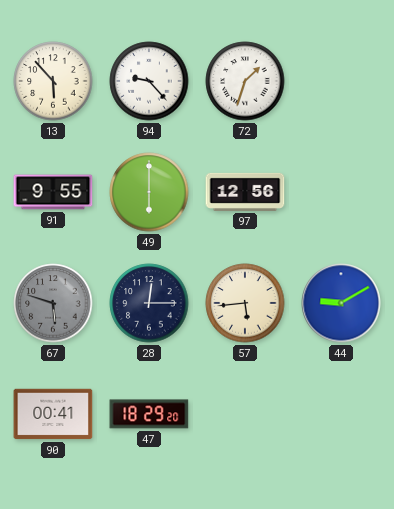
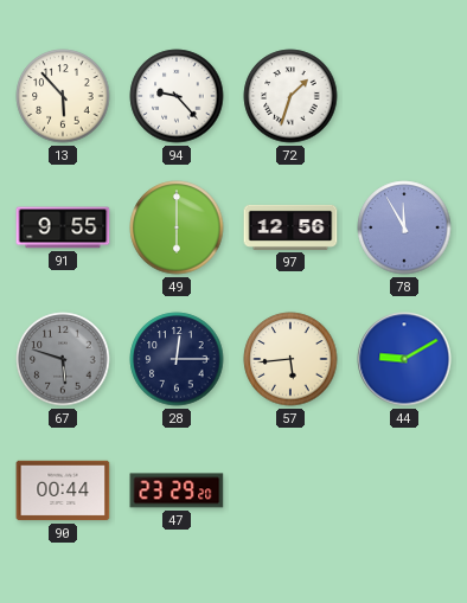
78: none -> 11:55 (404, 227)
90: 00:41 -> 00:44 (63, 490)
47: 18:29 -> 23:29 (177, 490)
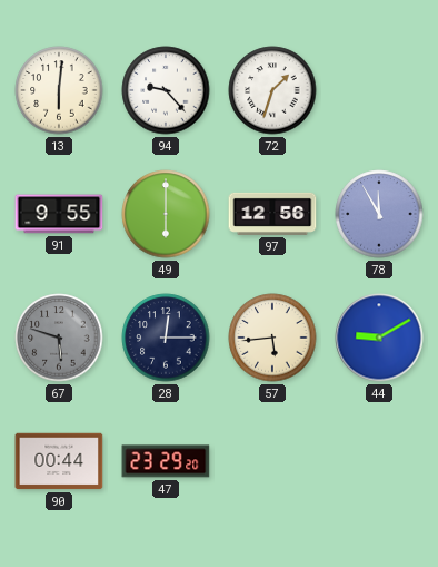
13: 5:53 -> 6:01 (59, 90)
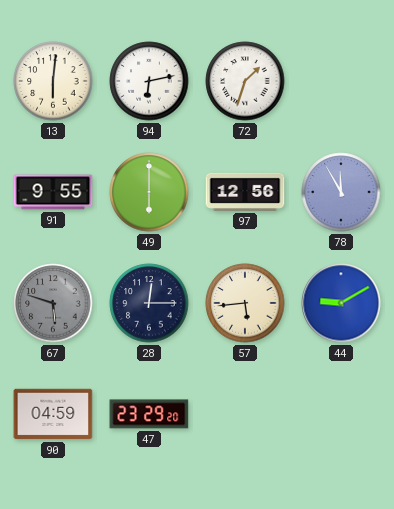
94: 9:23 -> 6:13 (149, 81)
90: 00:44 -> 04:59 (53, 414)
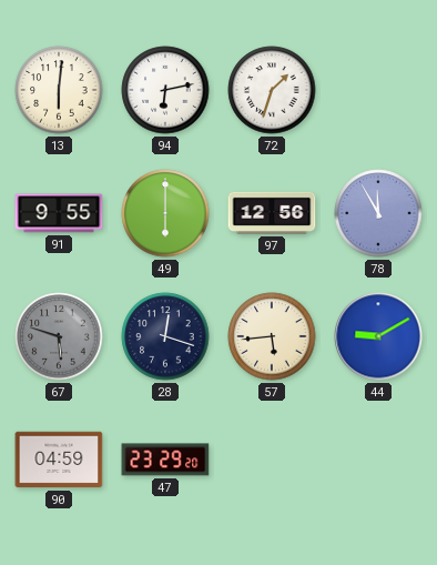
28: 12:15 -> 12:18 (165, 336)
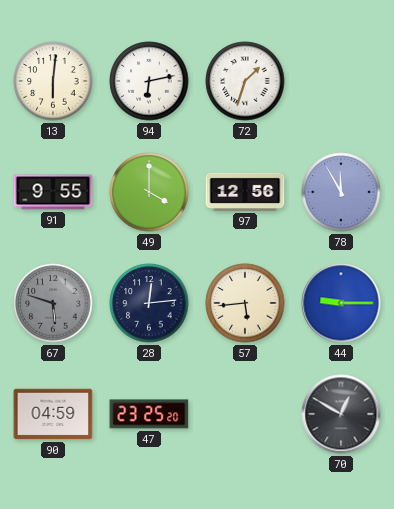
49: 6:00 -> 4:00 (149, 192)
28: 12:18 -> 12:14 (149, 303)
44: 9:10 -> 9:15 (341, 303)
47: 23:29 -> 23:25 (149, 414)
70: none -> 12:50 (341, 414)
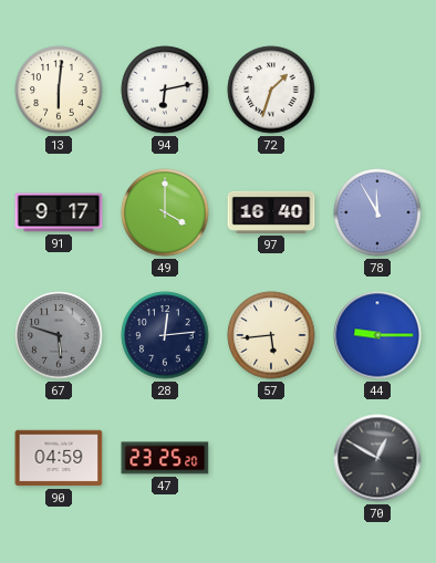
91: 9:55 -> 9:17 (59, 212)
97: 12:56 -> 16:40 (271, 212)
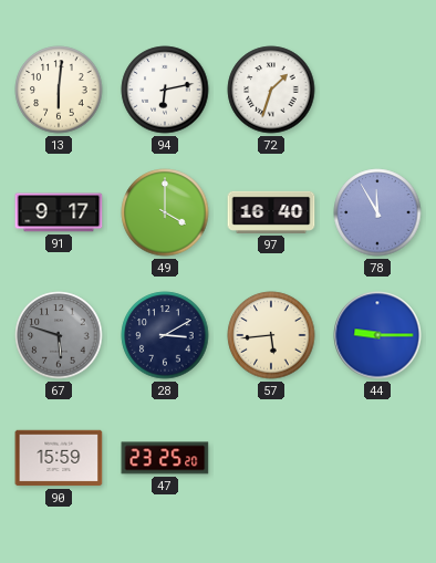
28: 12:14 -> 3:10 (165, 335)
90: 04:59 -> 15:59 (59, 458)
70: 12:50 -> none (377, 458)
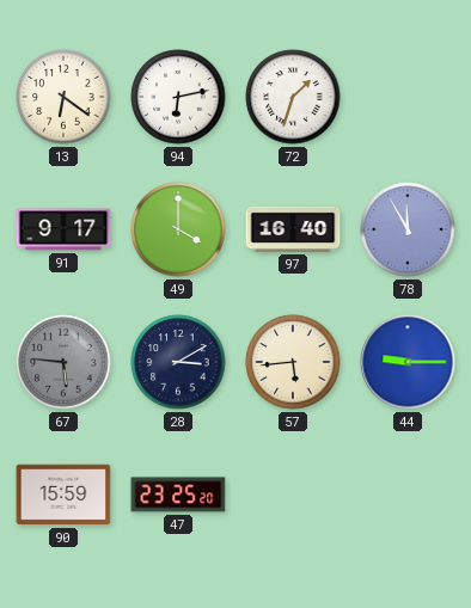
13: 6:01 -> 6:21 (63, 97)
67: 5:48 -> 5:46 (63, 362)
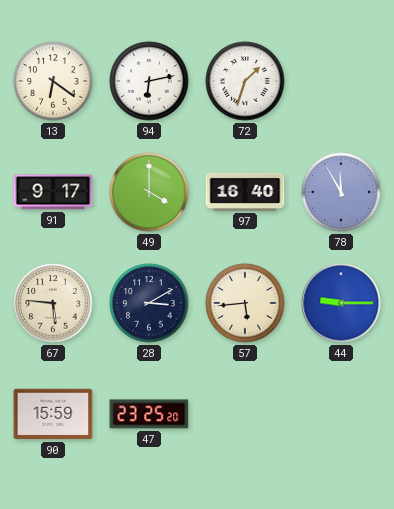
67 dial: grey -> cream (53, 303)
